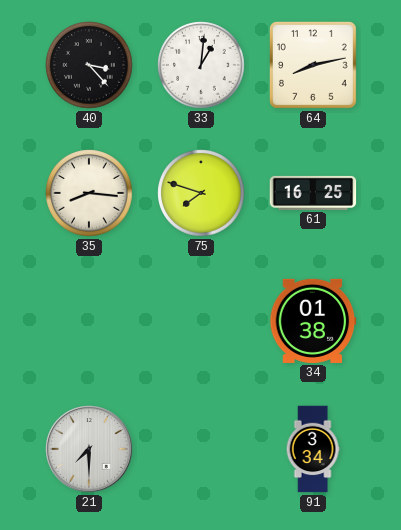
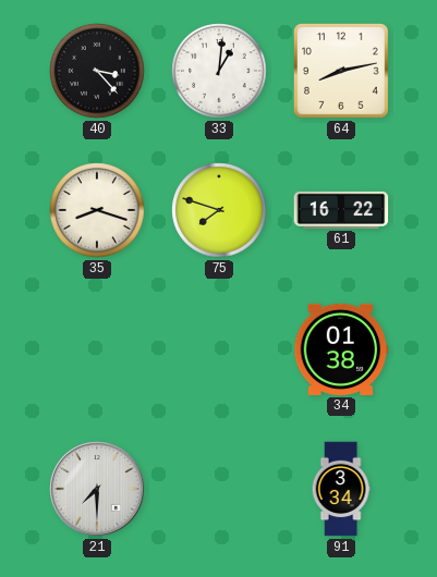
35: 8:16 -> 8:18 (97, 210)
61: 16:25 -> 16:22 (341, 210)
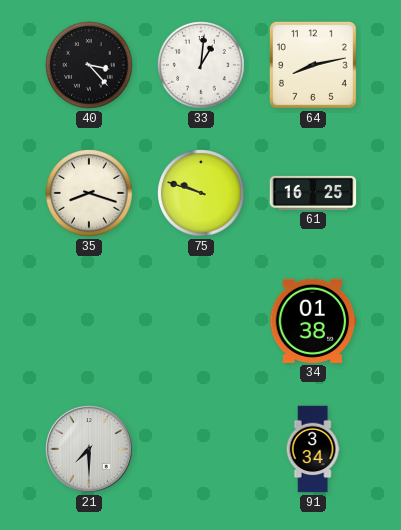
75: 7:48 -> 9:48 (201, 193)
61: 16:22 -> 16:25 (313, 193)
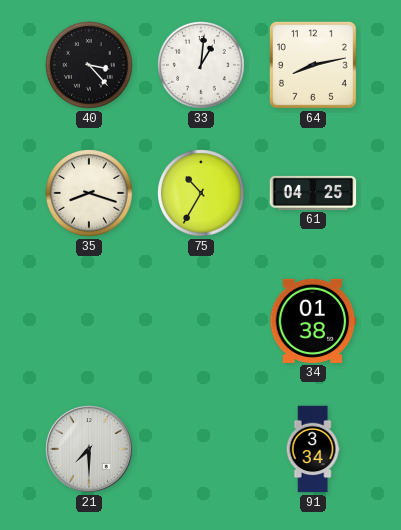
75: 9:48 -> 10:35 (201, 193)
61: 16:25 -> 04:25 (313, 193)
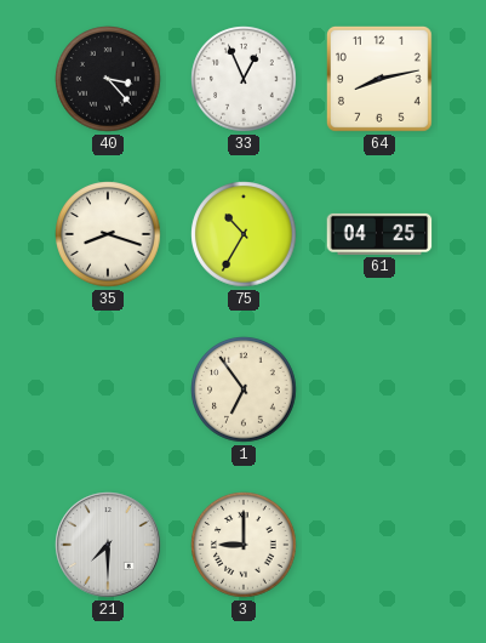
33: 1:01 -> 12:56 (244, 79)
1: none -> 6:54 (244, 389)
34: 01:38 -> none (313, 321)
3: none -> 9:00 (244, 545)
91: 3:34 -> none (313, 449)
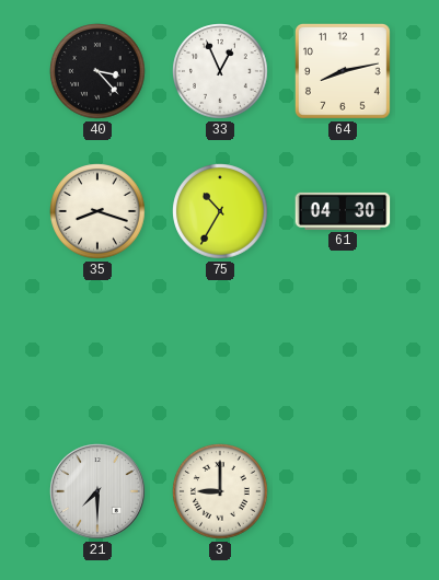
61: 04:25 -> 04:30 (343, 211)
1: 6:54 -> none (244, 389)
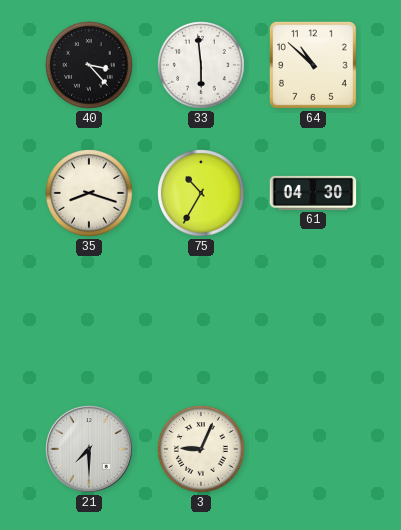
33: 12:56 -> 5:59 (201, 65)
64: 8:13 -> 10:52 (313, 65)
3: 9:00 -> 9:04 (201, 449)
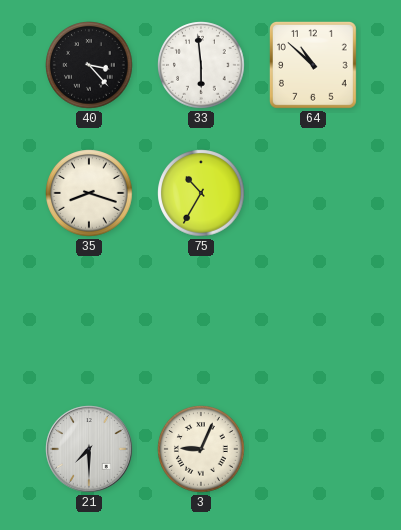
61: 04:30 -> none (313, 193)
